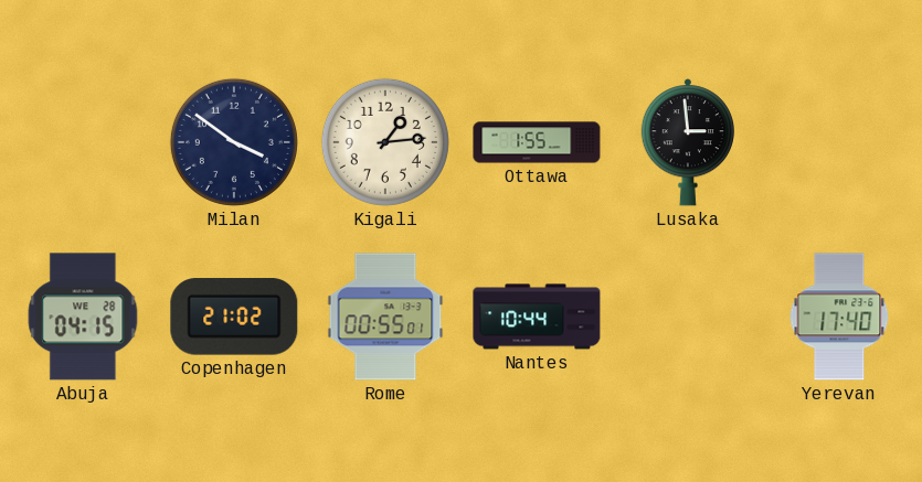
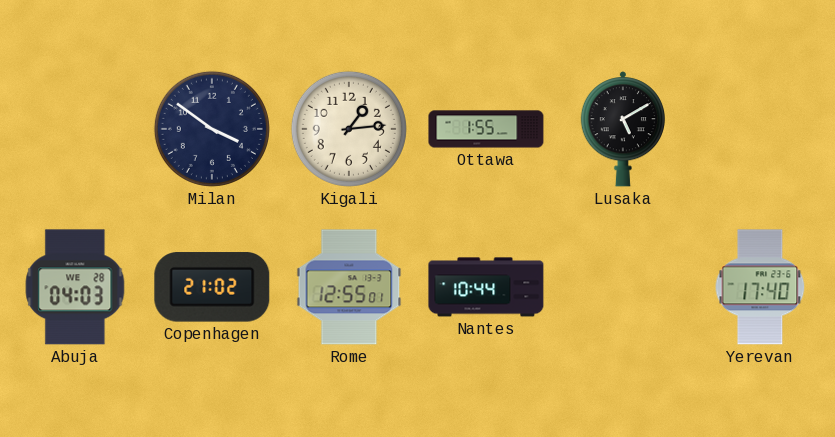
Lusaka: 2:59 -> 5:10 (622, 129)
Abuja: 04:15 -> 04:03 (75, 287)
Rome: 00:55 -> 12:55 (349, 287)
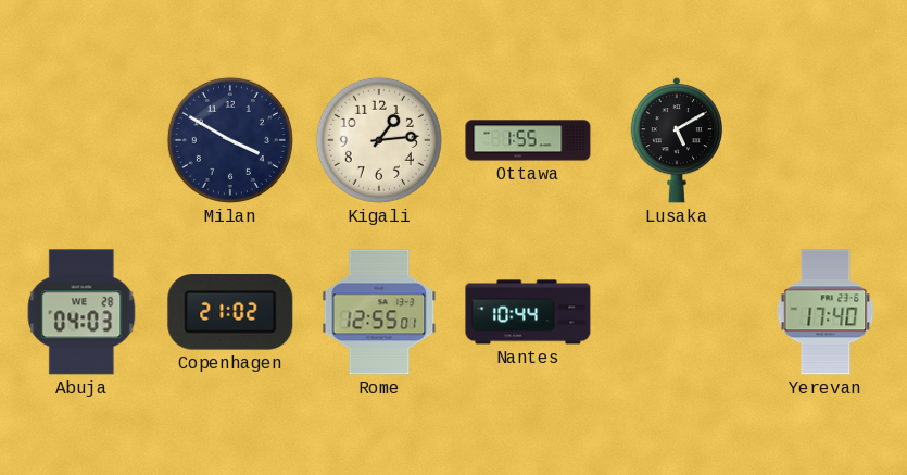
Milan: 3:51 -> 3:50 (230, 140)
